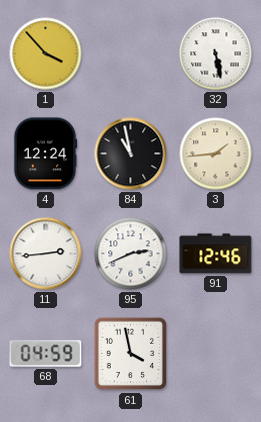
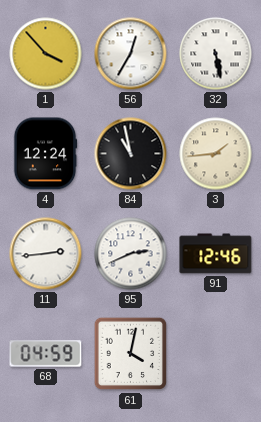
56: none -> 12:35 (131, 54)
61: 3:58 -> 4:02 (131, 354)
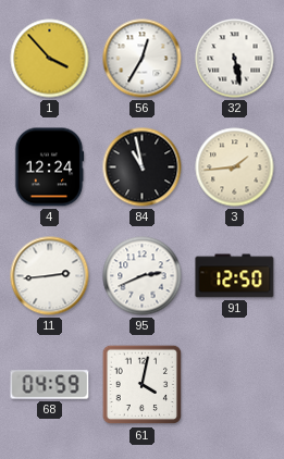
91: 12:46 -> 12:50 (235, 276)
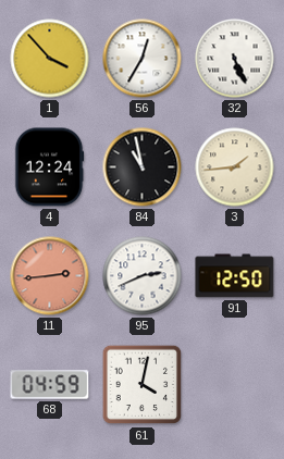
32: 5:28 -> 5:26 (235, 59)
11 dial: white -> salmon (50, 276)
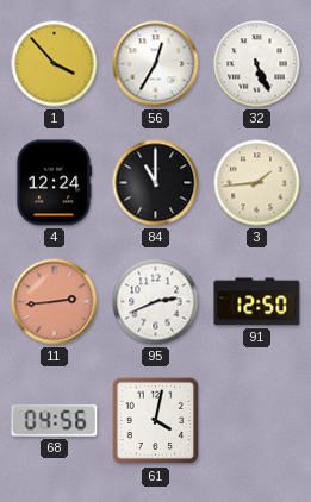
84: 10:58 -> 11:00 (156, 183)
68: 04:59 -> 04:56 (55, 421)
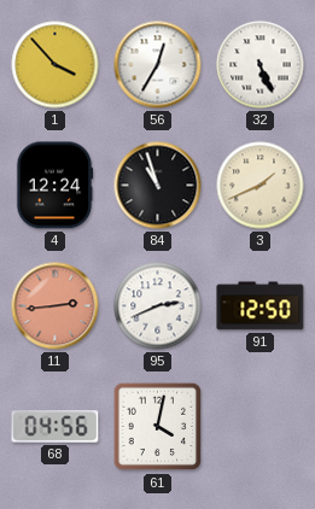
84: 11:00 -> 10:57 (158, 186)
3: 1:44 -> 1:41 (261, 186)
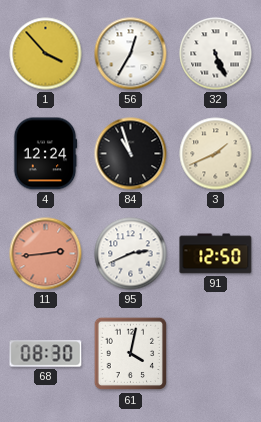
68: 04:56 -> 08:30 (46, 354)
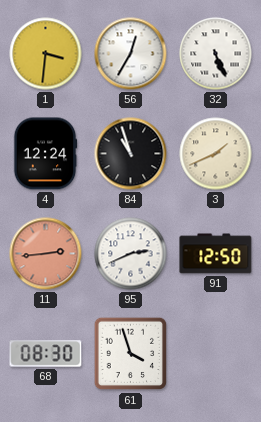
1: 3:53 -> 3:31 (46, 54)
61: 4:02 -> 3:57 (131, 354)
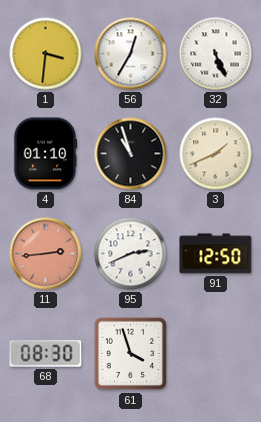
4: 12:24 -> 01:10 (45, 154)
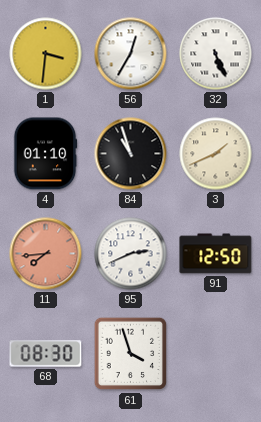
11: 2:44 -> 7:44 (46, 254)
